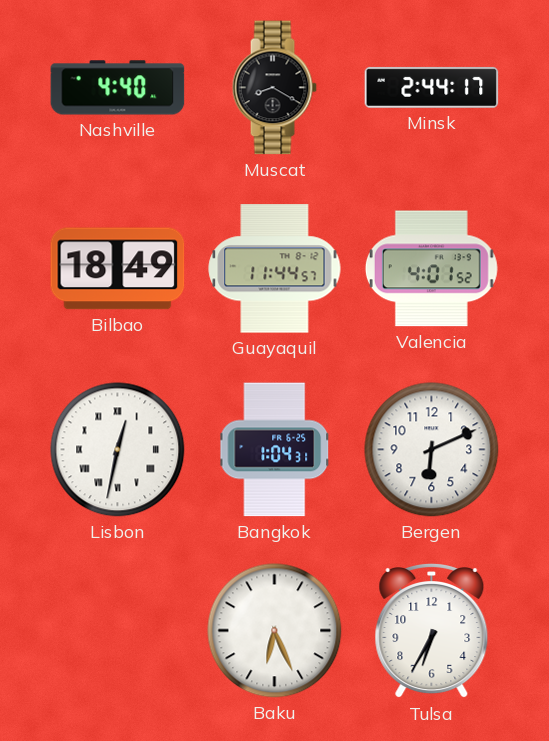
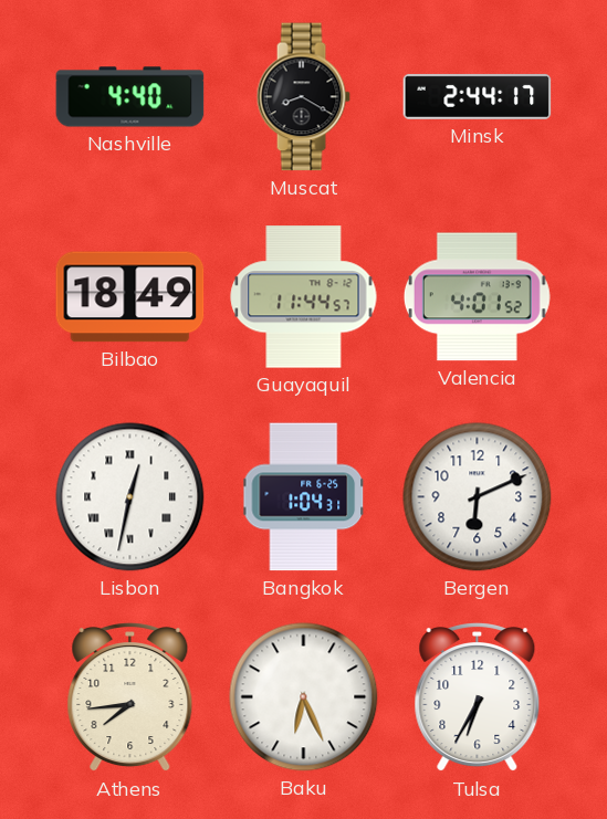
Athens: none -> 7:44 (130, 699)
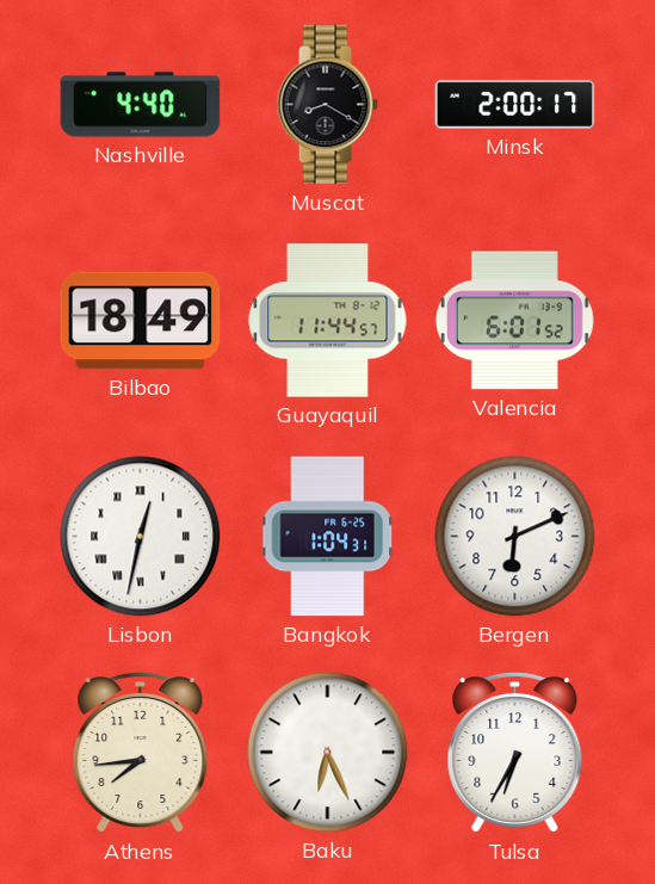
Minsk: 2:44 -> 2:00 (515, 104)
Valencia: 4:01 -> 6:01 (514, 321)
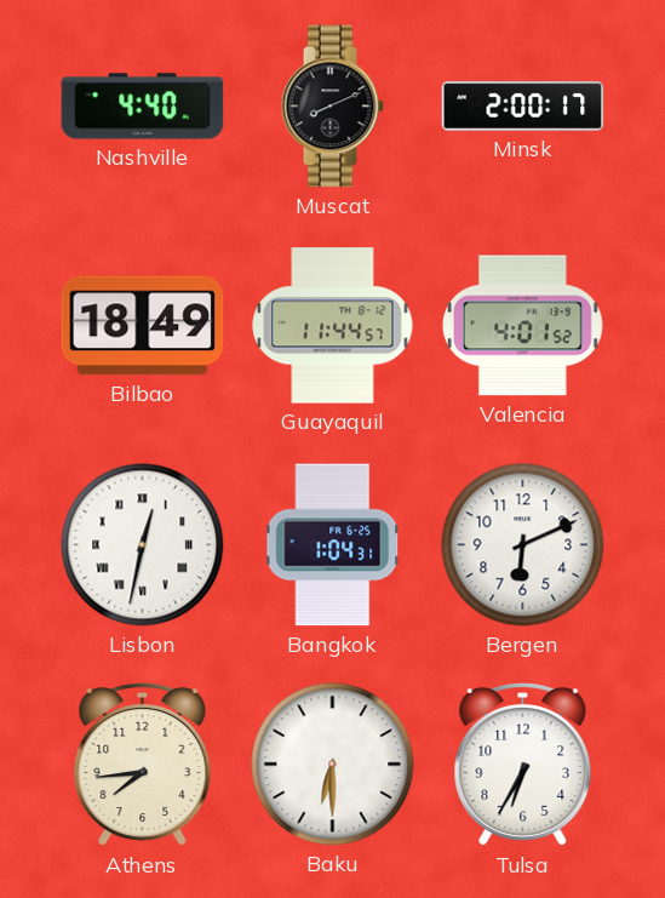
Muscat: 8:20 -> 8:11 (332, 107)
Valencia: 6:01 -> 4:01 (522, 326)
Baku: 6:26 -> 6:30 (333, 765)
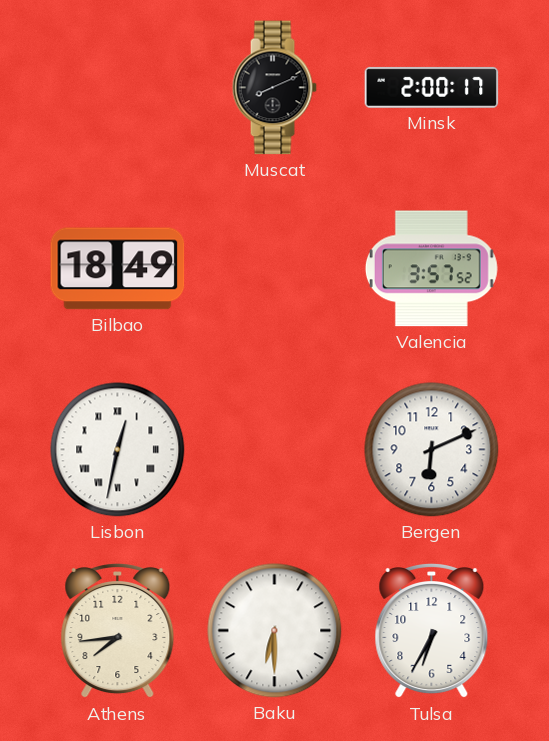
Nashville: 4:40 -> none (143, 107)
Guayaquil: 11:44 -> none (333, 326)
Valencia: 4:01 -> 3:57 (431, 269)
Bangkok: 1:04 -> none (333, 545)
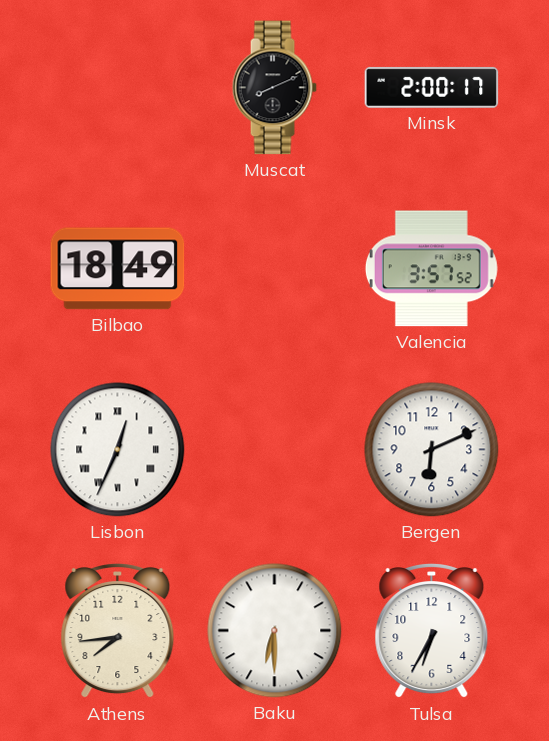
Lisbon: 12:32 -> 12:34 (118, 450)
